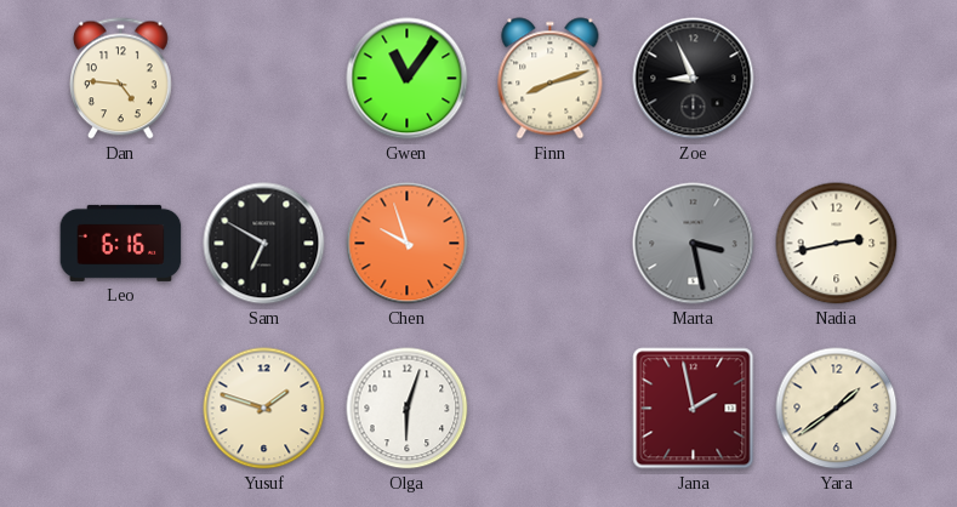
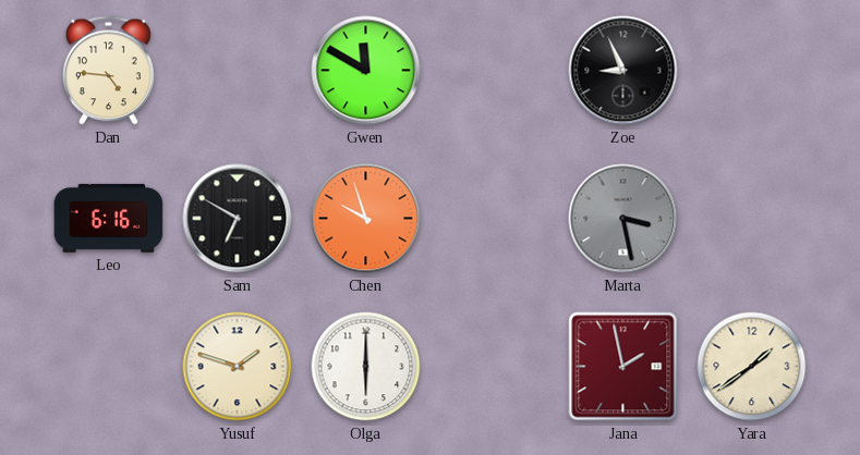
Gwen: 11:06 -> 11:50 (366, 71)
Finn: 8:12 -> none (551, 79)
Nadia: 2:43 -> none (837, 244)
Olga: 6:03 -> 6:00 (366, 367)
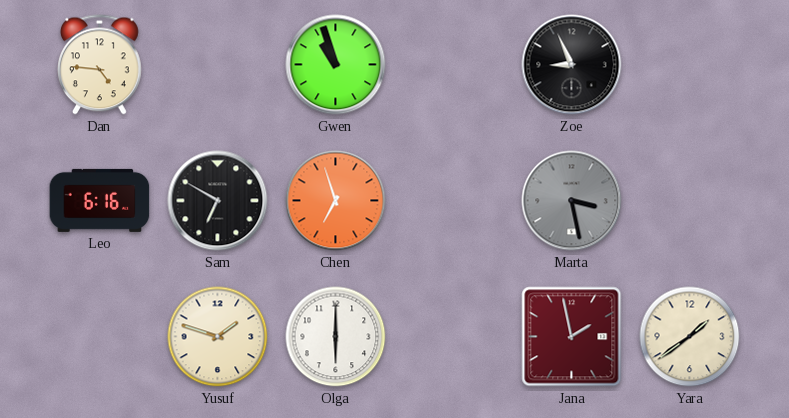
Gwen: 11:50 -> 10:57 (336, 65)
Chen: 9:57 -> 6:57 (336, 201)
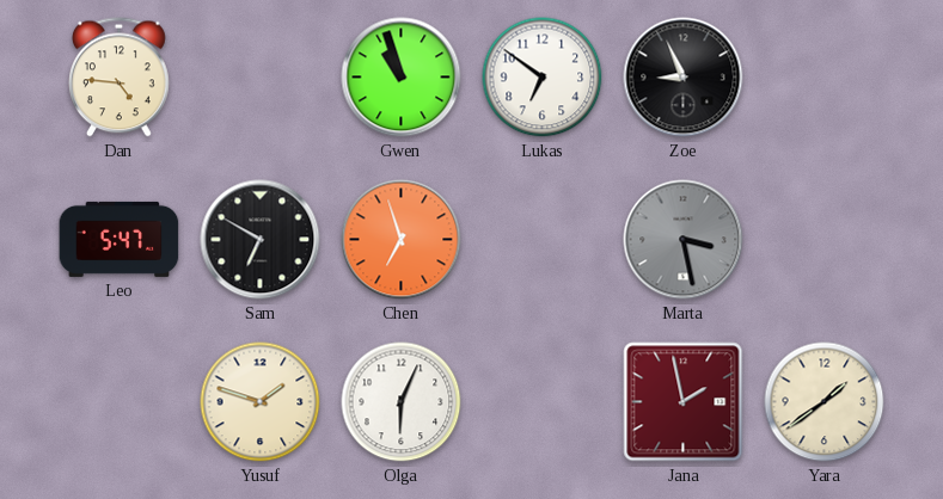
Lukas: none -> 6:51 (543, 78)
Leo: 6:16 -> 5:47 (120, 239)
Olga: 6:00 -> 6:04 (402, 402)
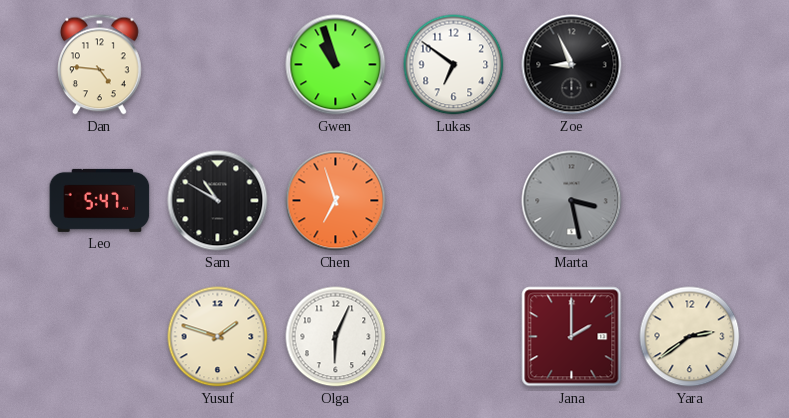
Sam: 6:50 -> 10:50 (218, 201)
Jana: 1:58 -> 2:00 (572, 337)
Yara: 1:39 -> 2:39 (690, 337)
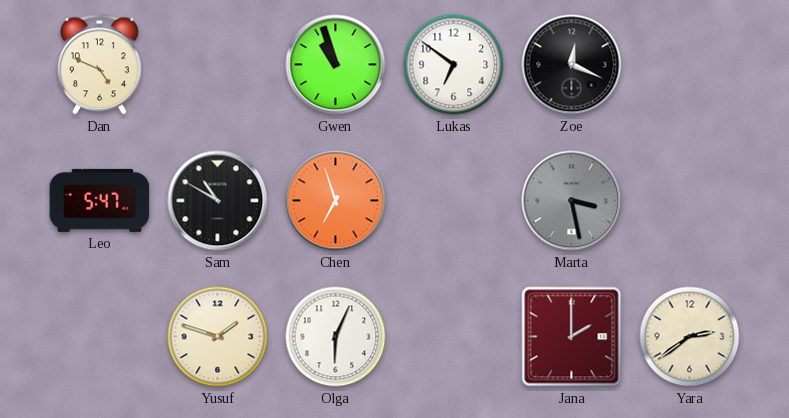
Dan: 4:46 -> 4:49 (100, 65)
Zoe: 8:56 -> 12:19 (572, 65)
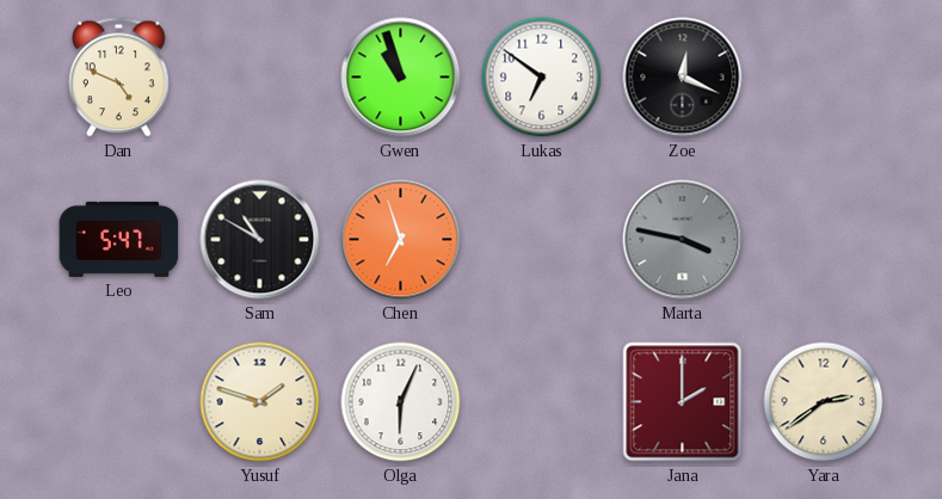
Marta: 3:28 -> 3:47 (683, 240)
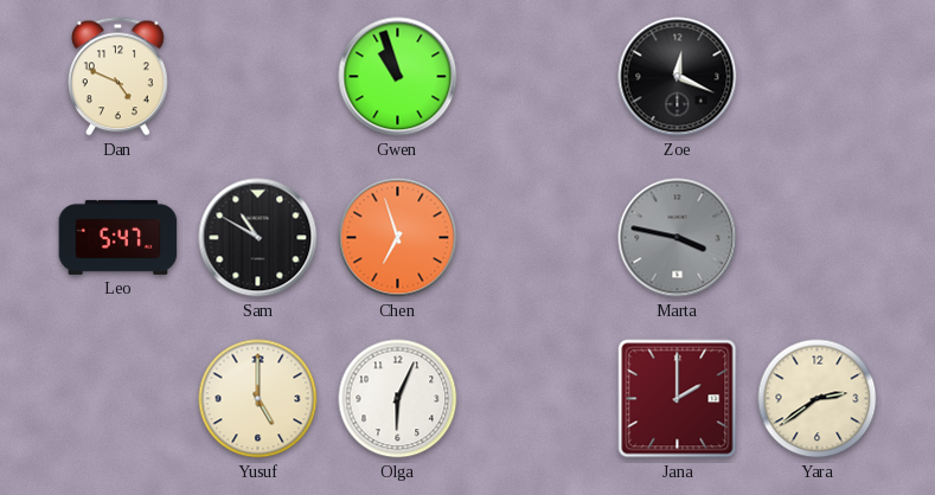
Lukas: 6:51 -> none (542, 78)
Yusuf: 1:48 -> 5:00 (258, 399)
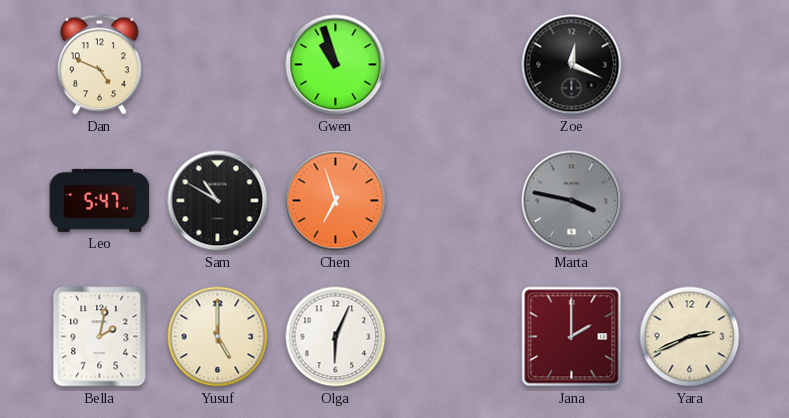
Bella: none -> 2:02 (100, 337)
Yara: 2:39 -> 2:41 (690, 337)
